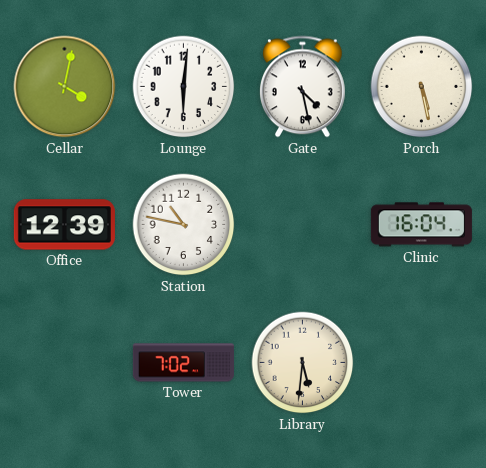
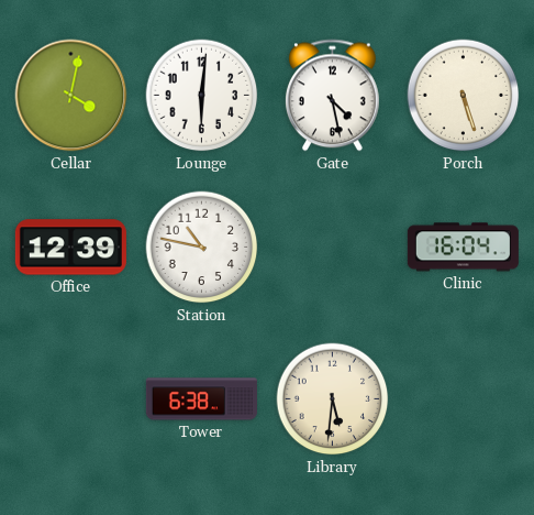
Porch: 5:28 -> 5:27 (464, 96)
Tower: 7:02 -> 6:38 (201, 399)
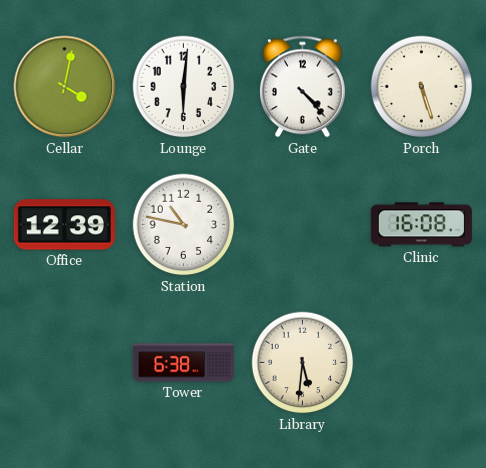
Gate: 4:28 -> 4:23 (302, 87)
Clinic: 16:04 -> 16:08 (421, 225)
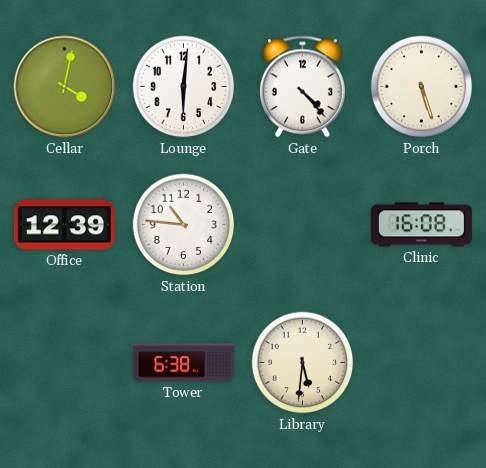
Station: 10:47 -> 10:46 (184, 225)
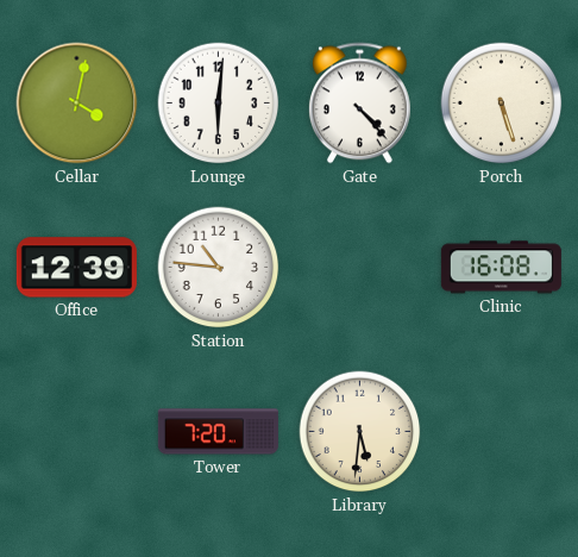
Tower: 6:38 -> 7:20 (218, 432)
